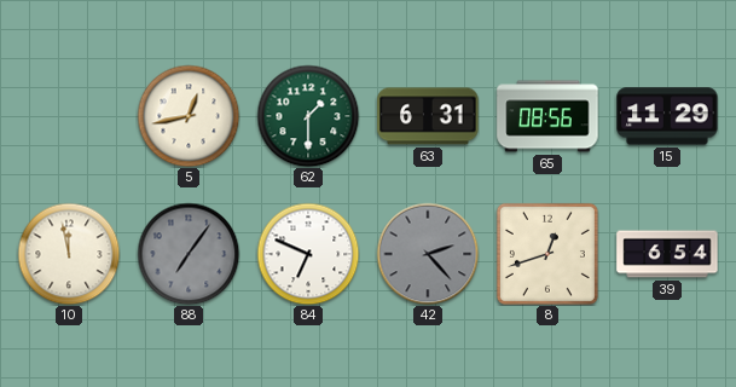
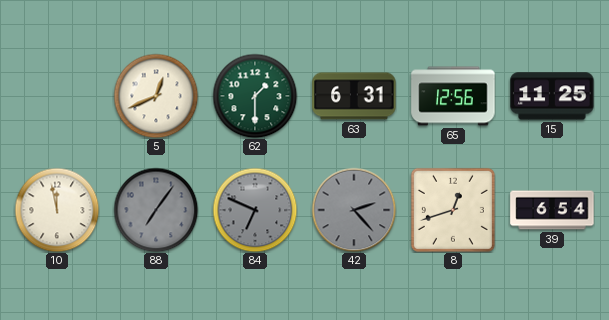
5: 12:43 -> 12:41 (156, 96)
65: 08:56 -> 12:56 (453, 96)
15: 11:29 -> 11:25 (552, 96)
84 dial: white -> grey (255, 210)
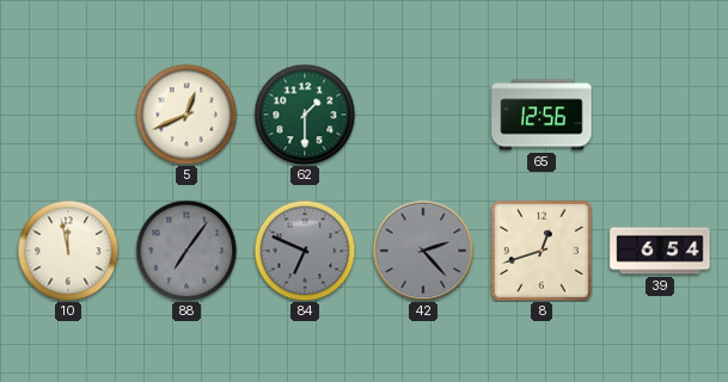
63: 6:31 -> none (354, 96)
15: 11:25 -> none (552, 96)
